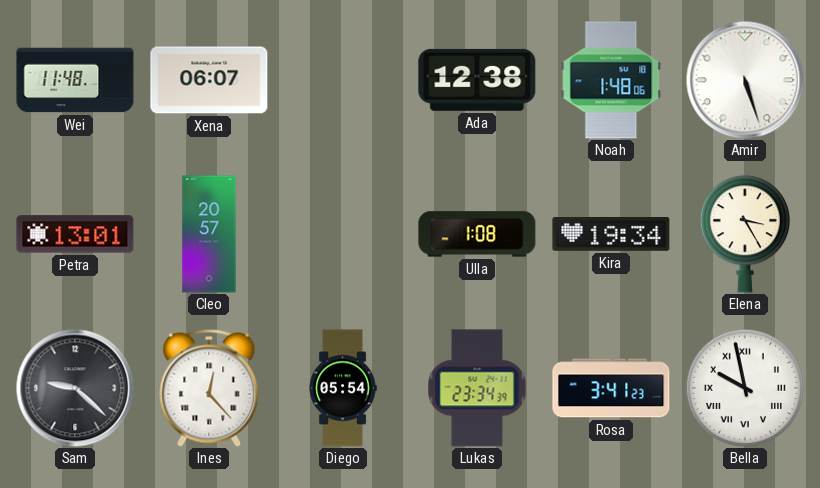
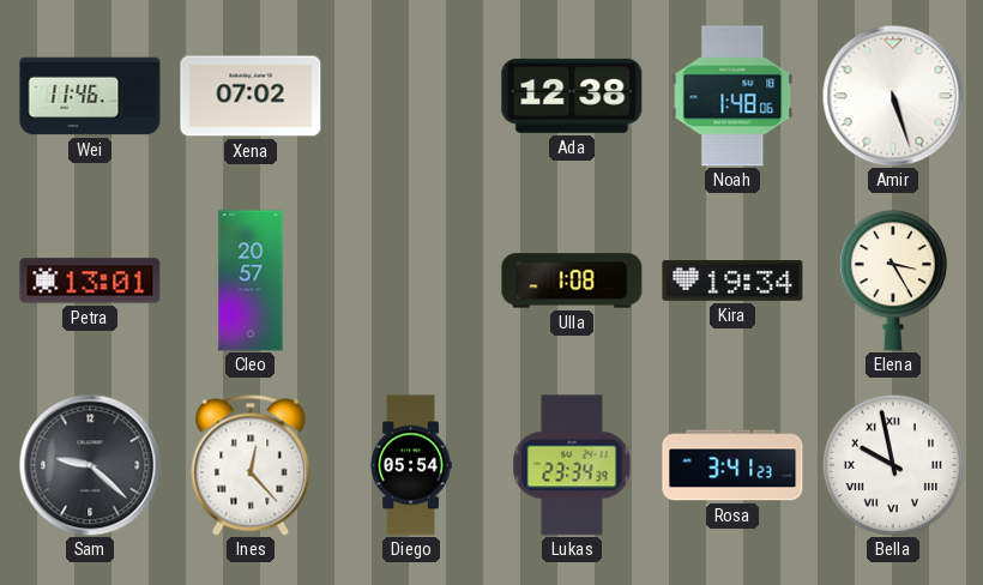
Wei: 11:48 -> 11:46 (90, 96)
Xena: 06:07 -> 07:02 (251, 96)
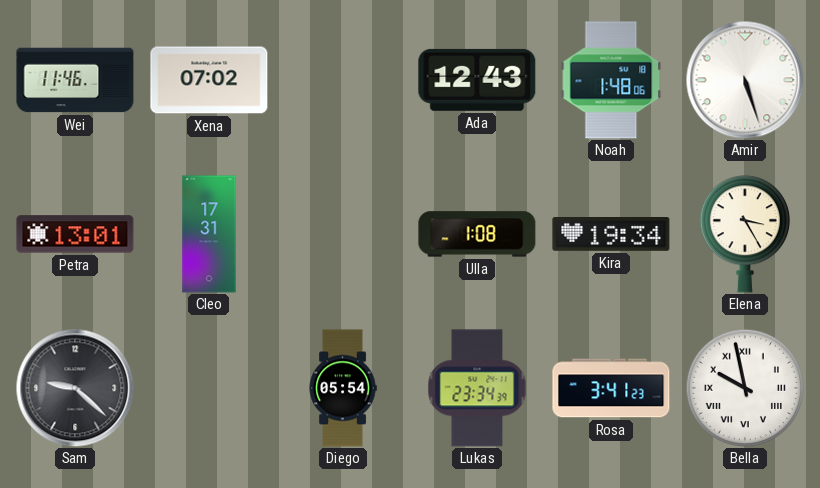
Ada: 12:38 -> 12:43 (477, 80)
Cleo: 20:57 -> 17:31 (209, 234)
Ines: 12:23 -> none (251, 465)
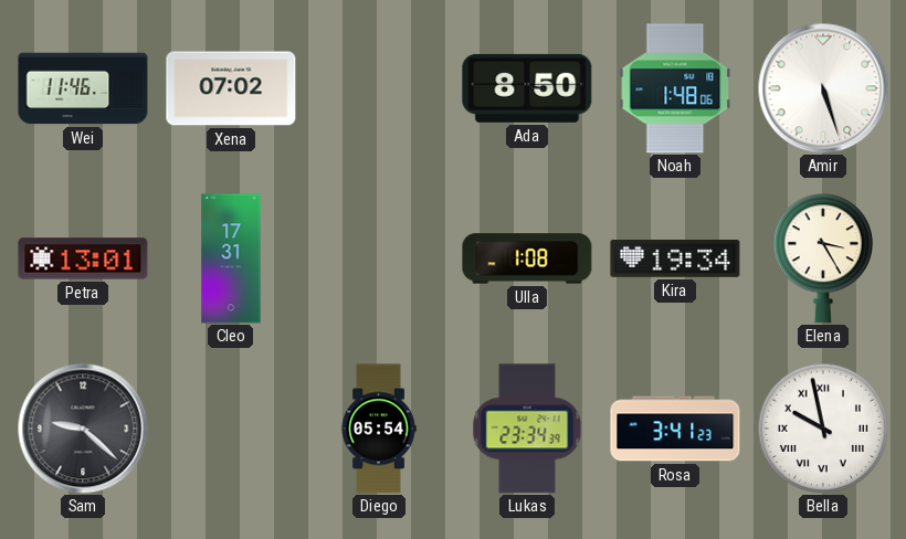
Ada: 12:43 -> 8:50 (527, 88)
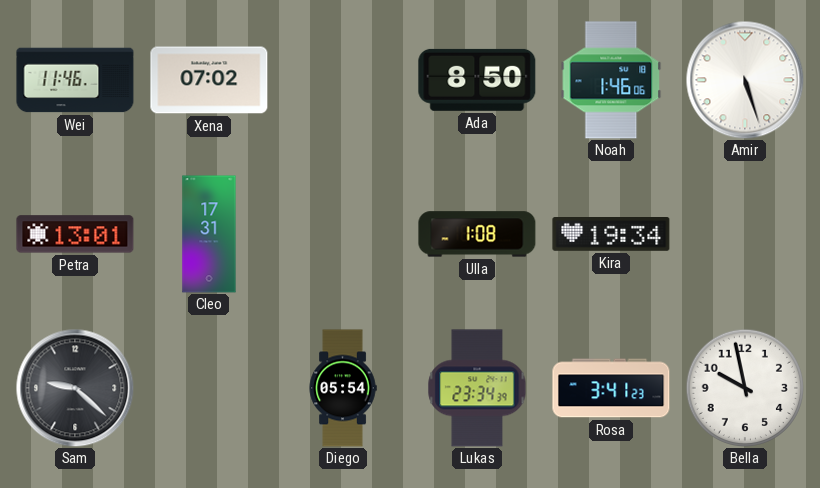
Noah: 1:48 -> 1:46 (611, 80)
Elena: 3:25 -> none (823, 258)
Bella numerals: Roman -> Arabic (744, 387)
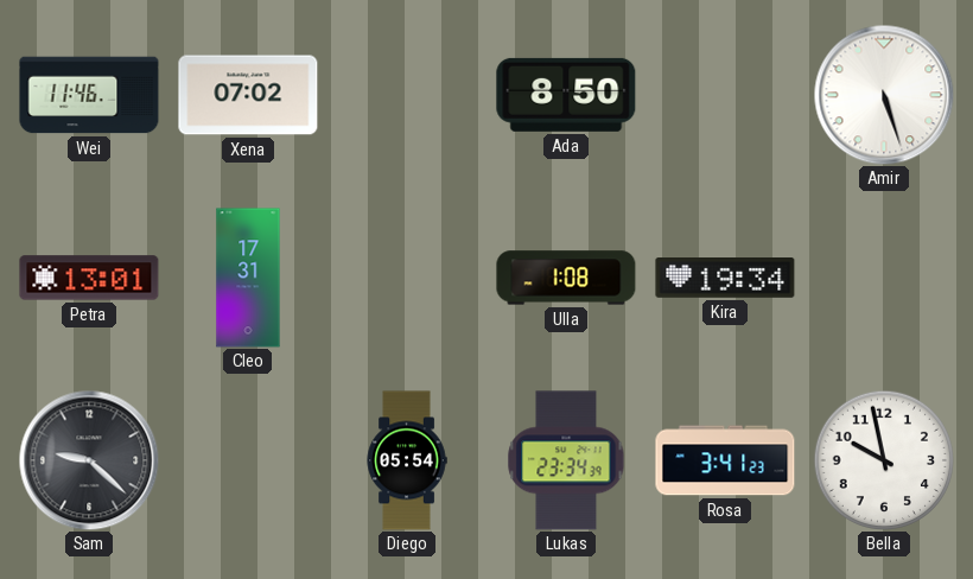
Noah: 1:46 -> none (611, 80)
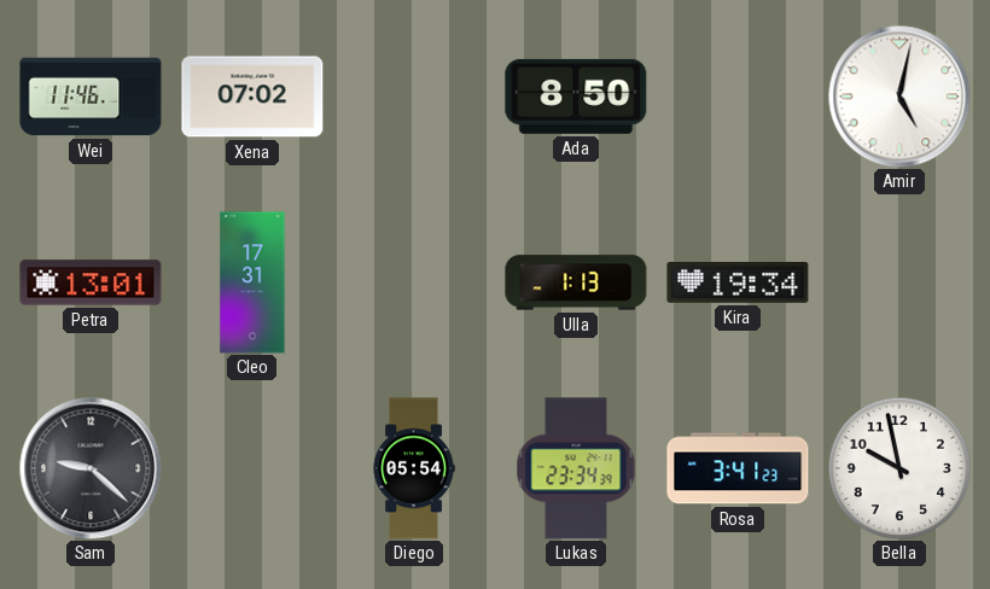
Amir: 5:27 -> 5:02 (899, 97)
Ulla: 1:08 -> 1:13 (576, 282)
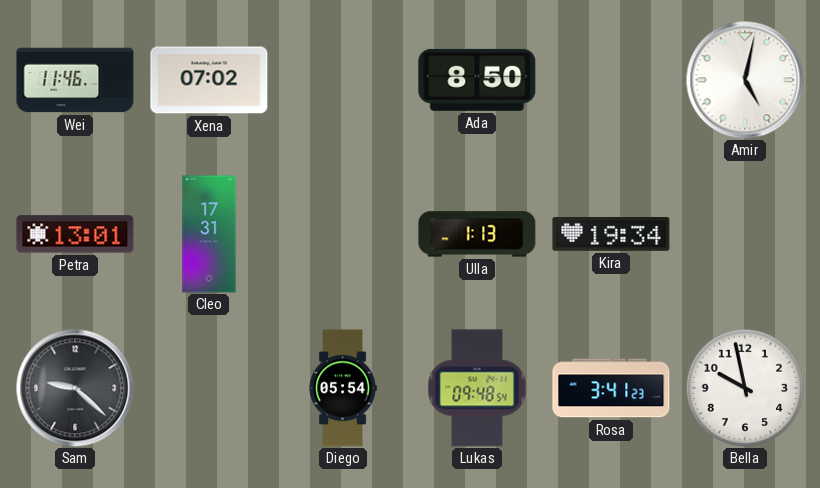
Lukas: 23:34 -> 09:48 (477, 388)
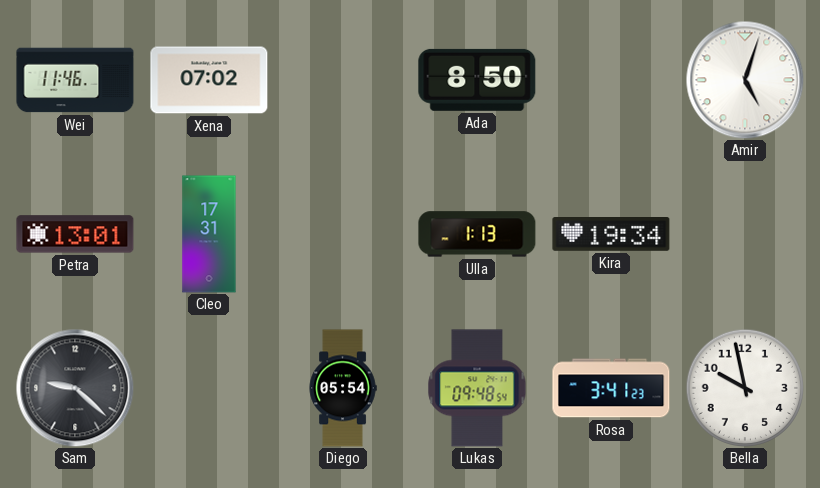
Amir: 5:02 -> 5:03 (745, 80)
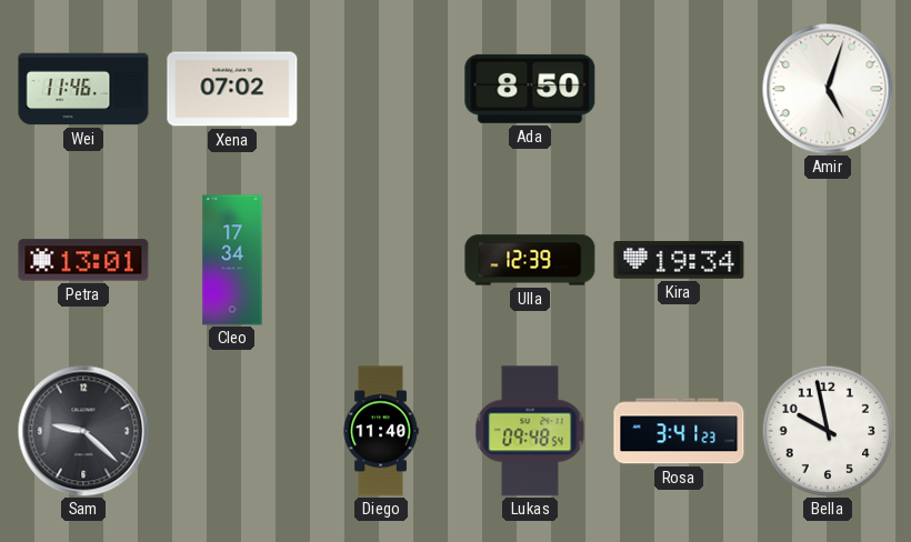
Cleo: 17:31 -> 17:34 (232, 260)
Ulla: 1:13 -> 12:39 (530, 260)
Diego: 05:54 -> 11:40 (381, 431)
